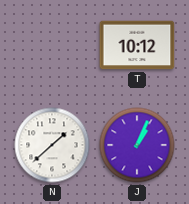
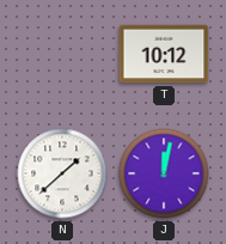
J: 1:04 -> 12:02 (164, 173)
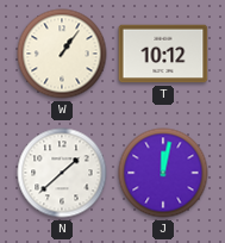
W: none -> 1:06 (62, 54)
